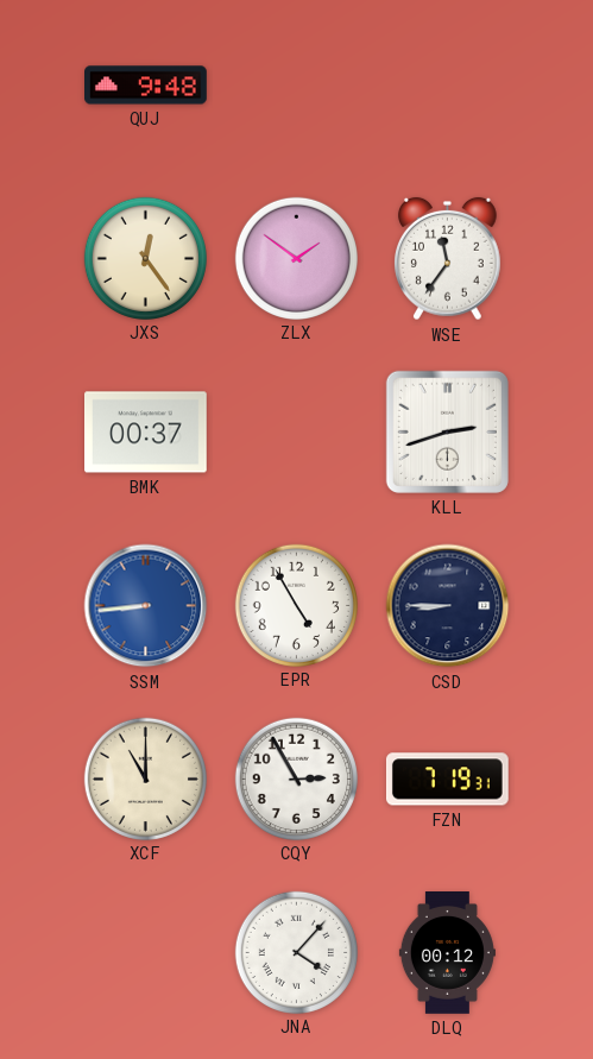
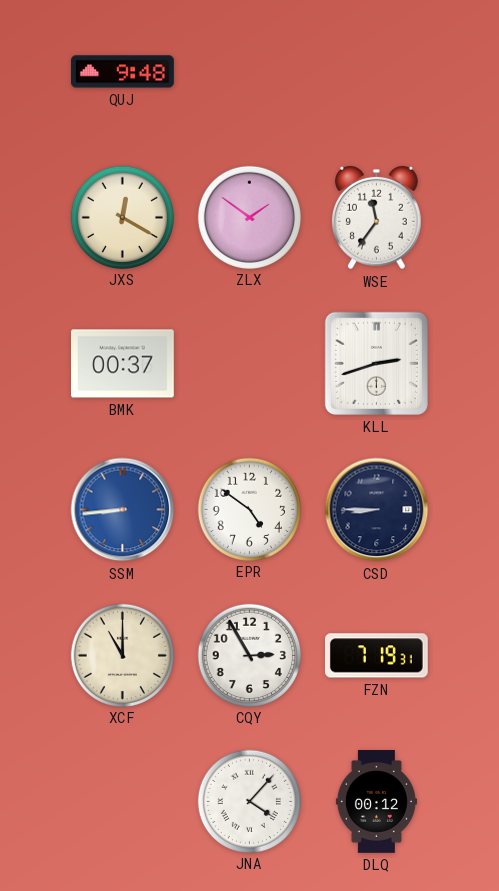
JXS: 12:24 -> 12:20 (122, 217)
EPR: 4:55 -> 4:51 (249, 509)
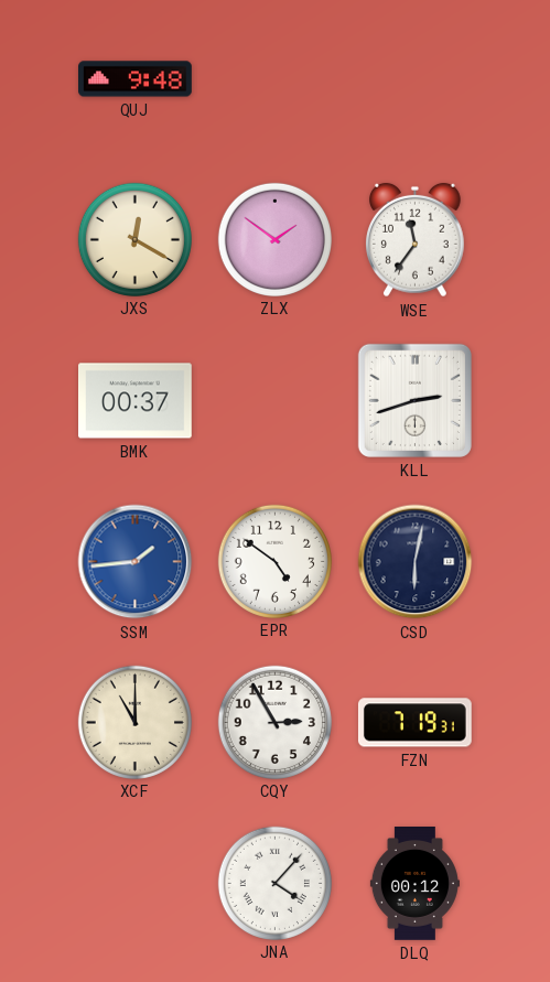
SSM: 8:44 -> 1:44 (136, 562)
CSD: 8:45 -> 6:02 (416, 562)
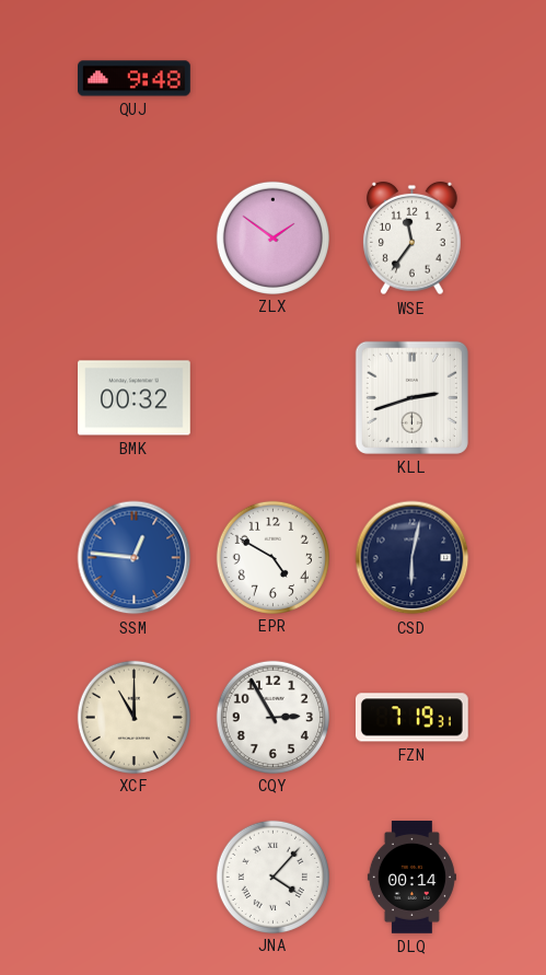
JXS: 12:20 -> none (134, 239)
BMK: 00:37 -> 00:32 (135, 398)
SSM: 1:44 -> 12:46 (135, 558)
EPR: 4:51 -> 4:50 (272, 557)
DLQ: 00:12 -> 00:14 (411, 878)
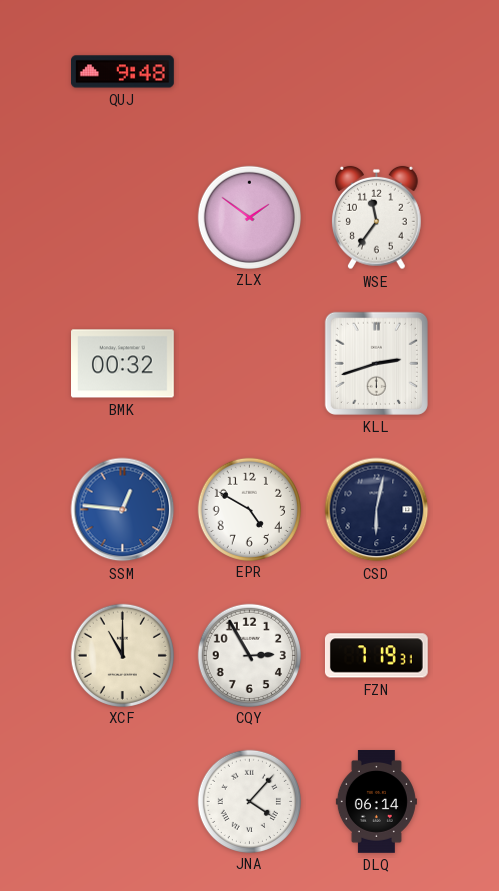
DLQ: 00:14 -> 06:14 (376, 802)
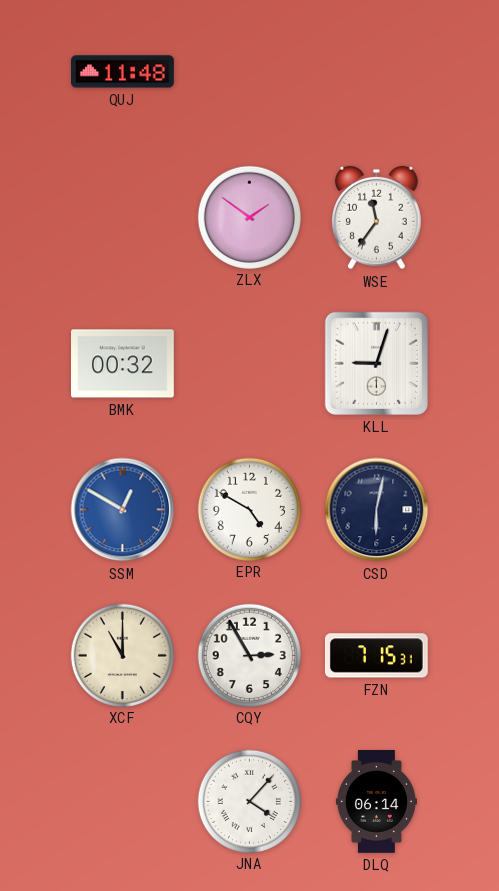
QUJ: 9:48 -> 11:48 (123, 72)
KLL: 2:42 -> 9:03 (376, 363)
SSM: 12:46 -> 12:50 (123, 510)
FZN: 7:19 -> 7:15 (376, 656)
